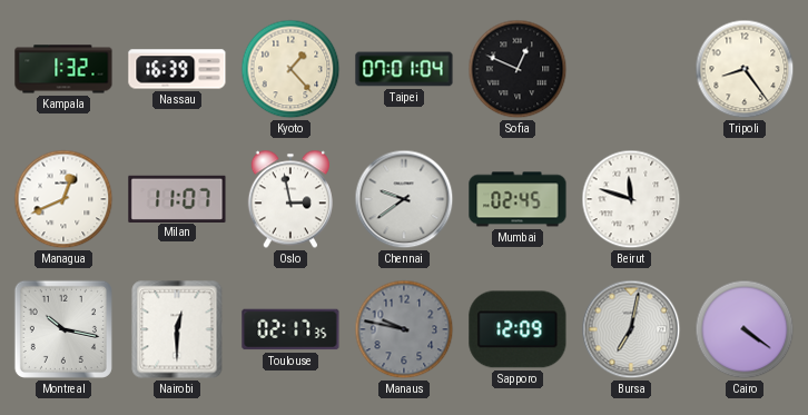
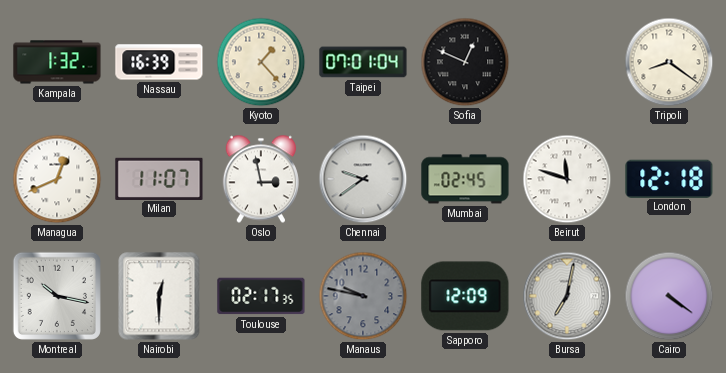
Tripoli: 8:24 -> 8:21 (669, 62)
London: none -> 12:18 (669, 178)
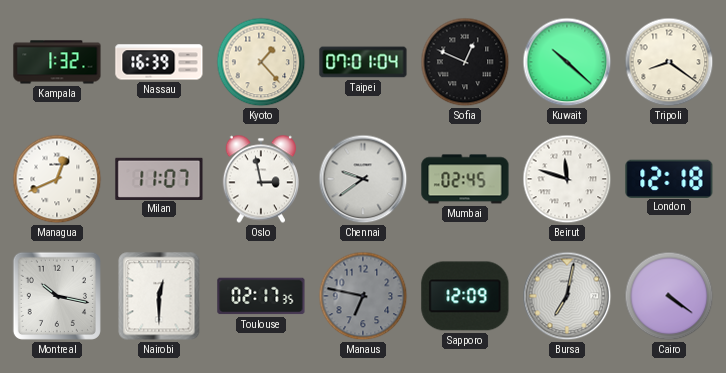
Kuwait: none -> 10:22 (567, 62)
Manaus: 9:47 -> 6:47 (363, 296)
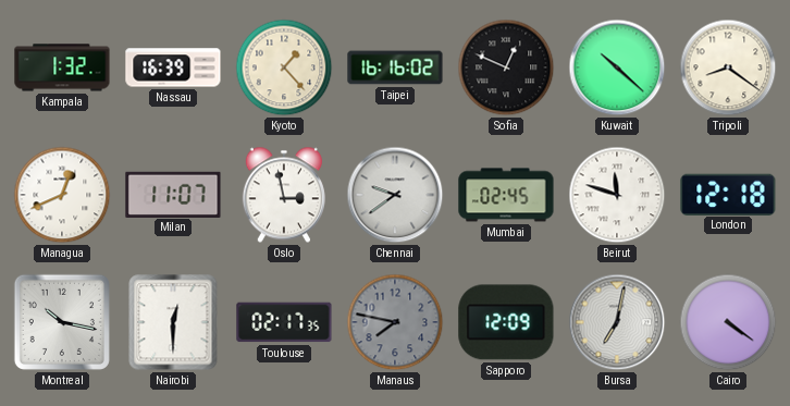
Taipei: 07:01 -> 16:16 (395, 67)
Manaus: 6:47 -> 7:47 (395, 322)
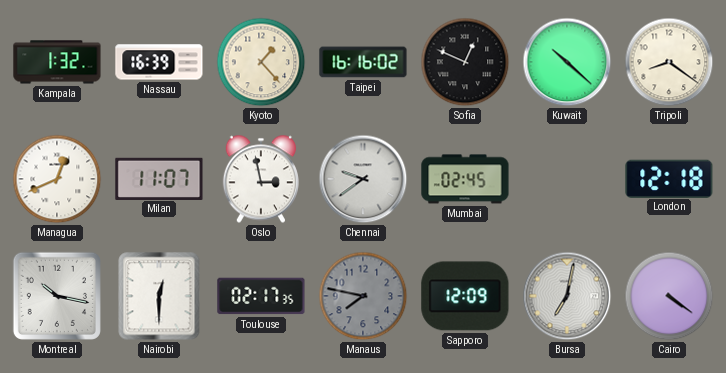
Beirut: 11:48 -> none (617, 195)
